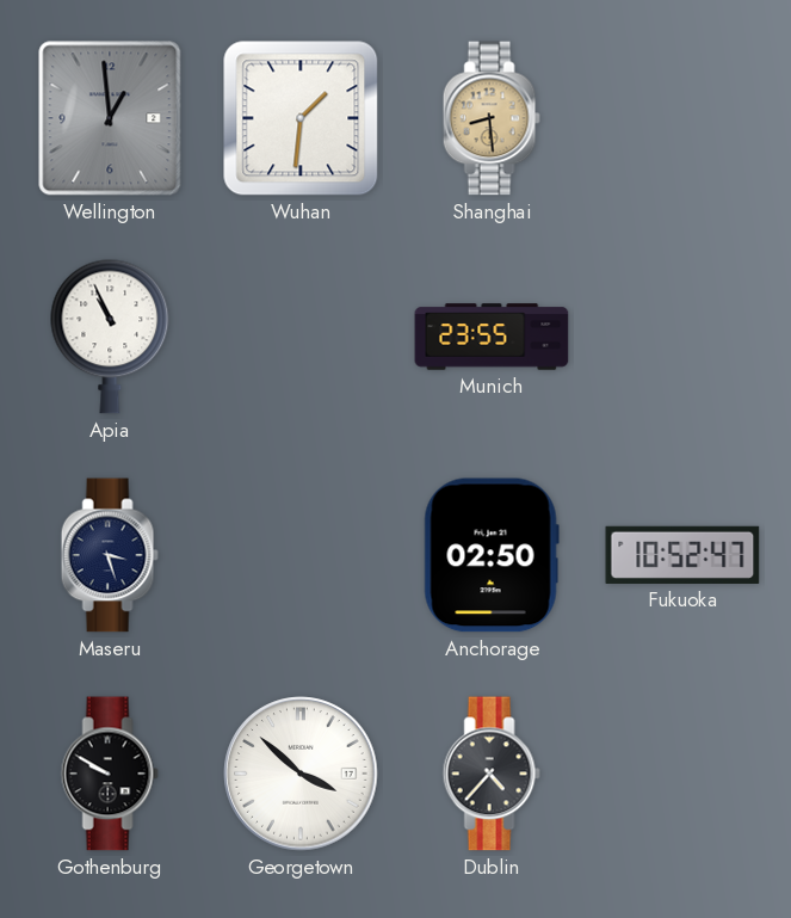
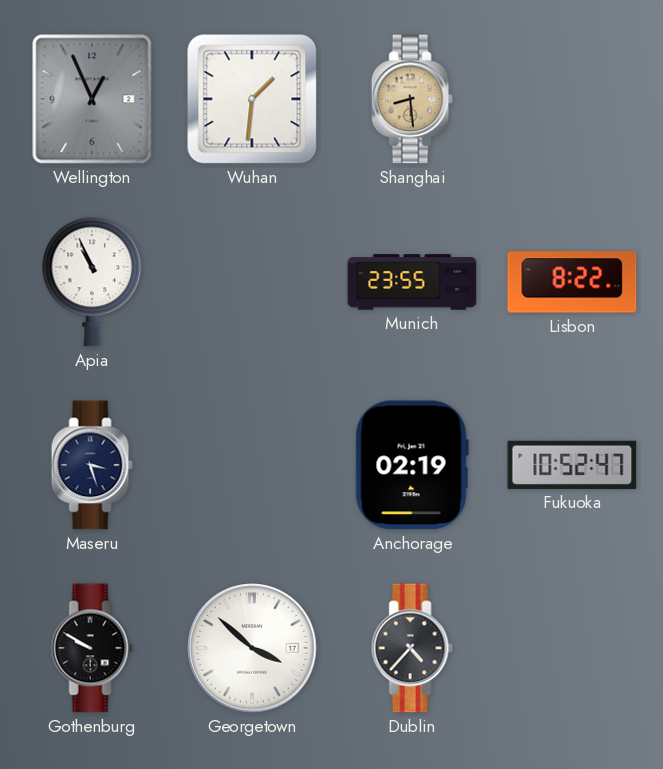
Wellington: 12:59 -> 12:56 (92, 99)
Lisbon: none -> 8:22 (572, 282)
Anchorage: 02:50 -> 02:19 (412, 465)
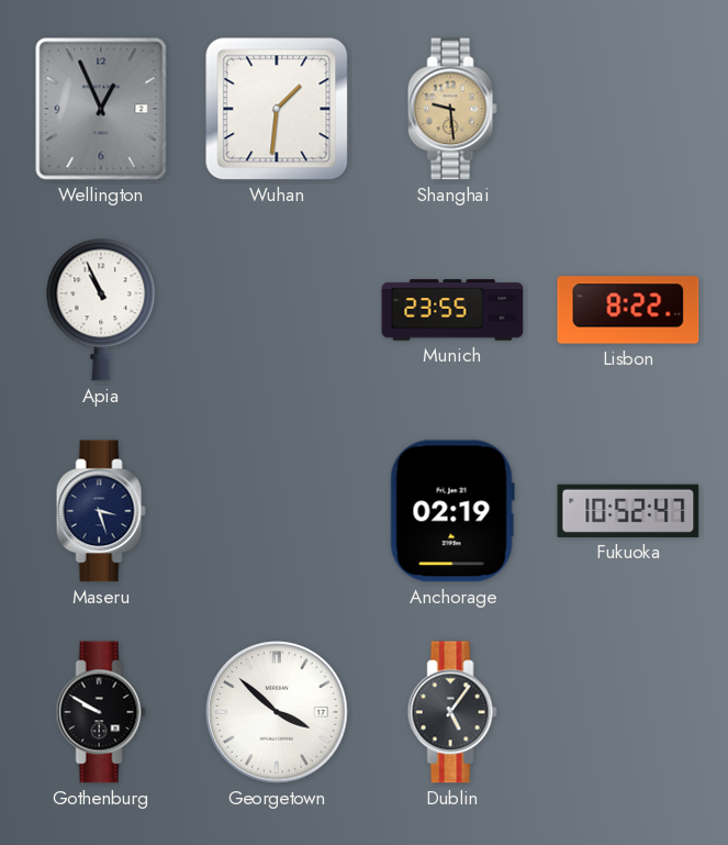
Shanghai: 8:29 -> 9:29 (452, 109)
Dublin: 4:37 -> 5:06 (452, 712)
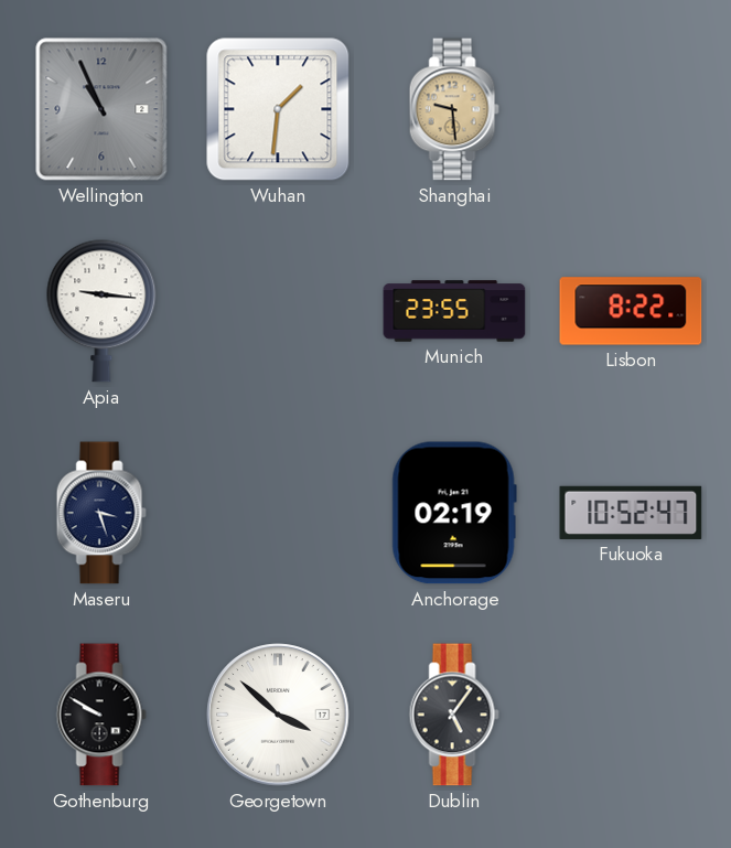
Wellington: 12:56 -> 10:56 (101, 109)
Apia: 10:56 -> 9:16 (101, 311)
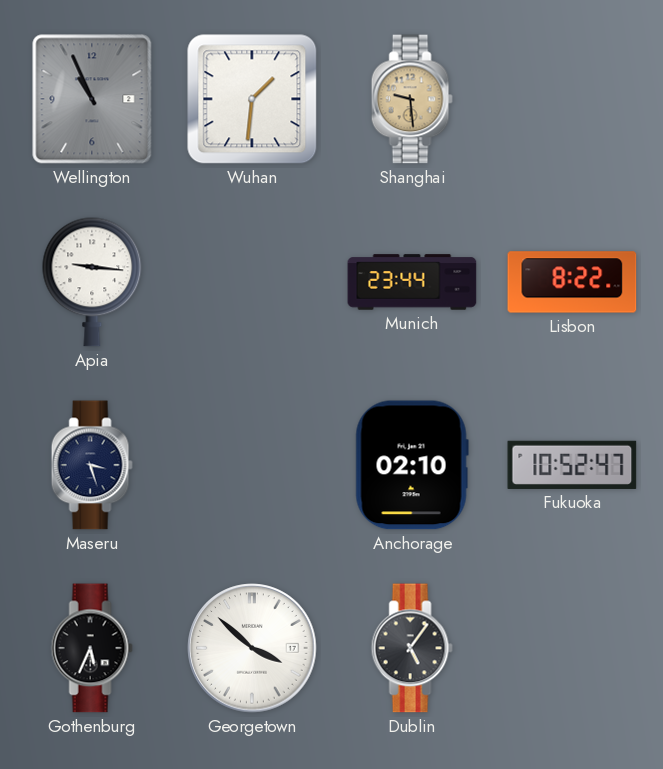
Munich: 23:55 -> 23:44 (412, 282)
Anchorage: 02:19 -> 02:10 (412, 465)
Gothenburg: 9:50 -> 5:34 (92, 648)
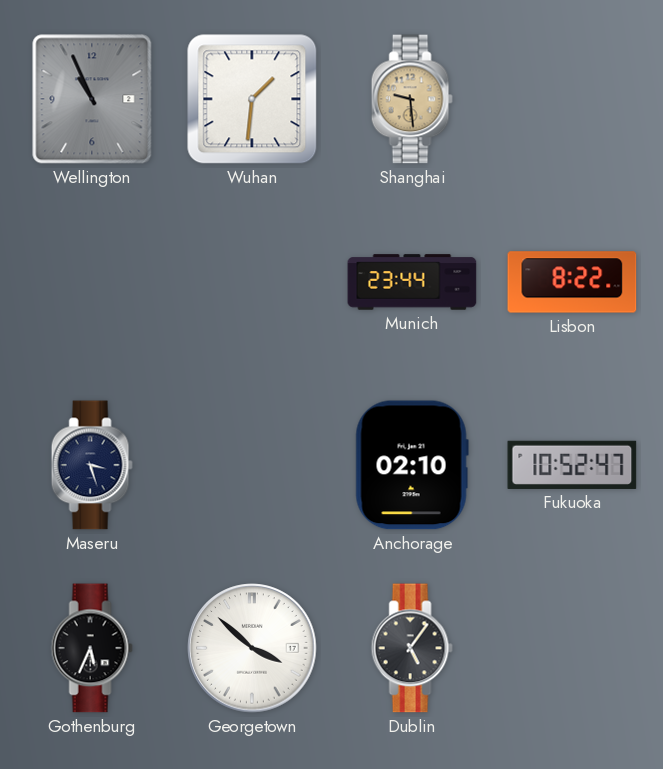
Apia: 9:16 -> none (92, 282)
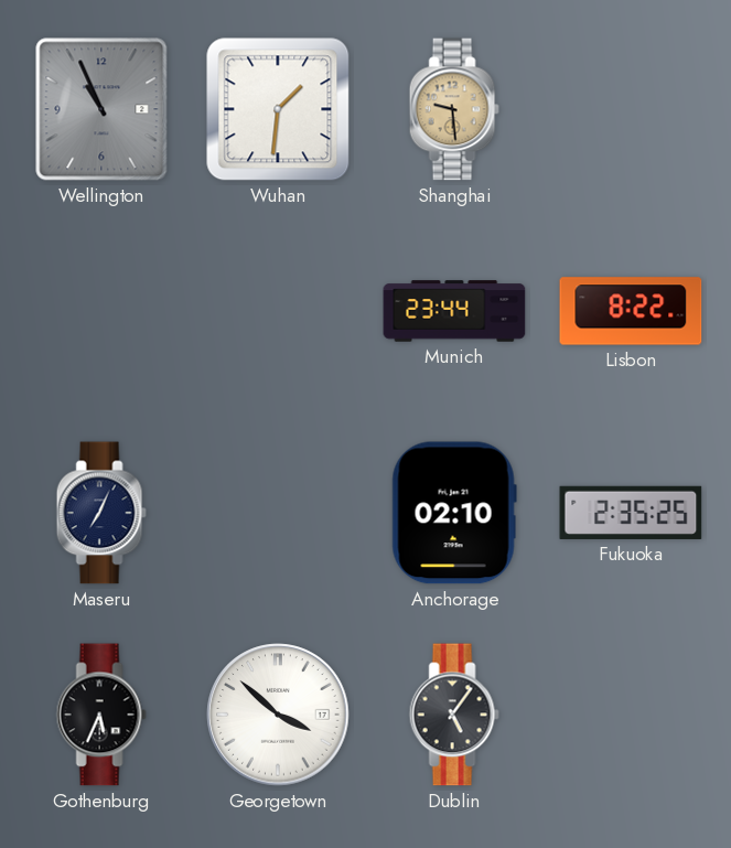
Maseru: 3:27 -> 7:04 (101, 513)
Fukuoka: 10:52 -> 2:35 (631, 513)
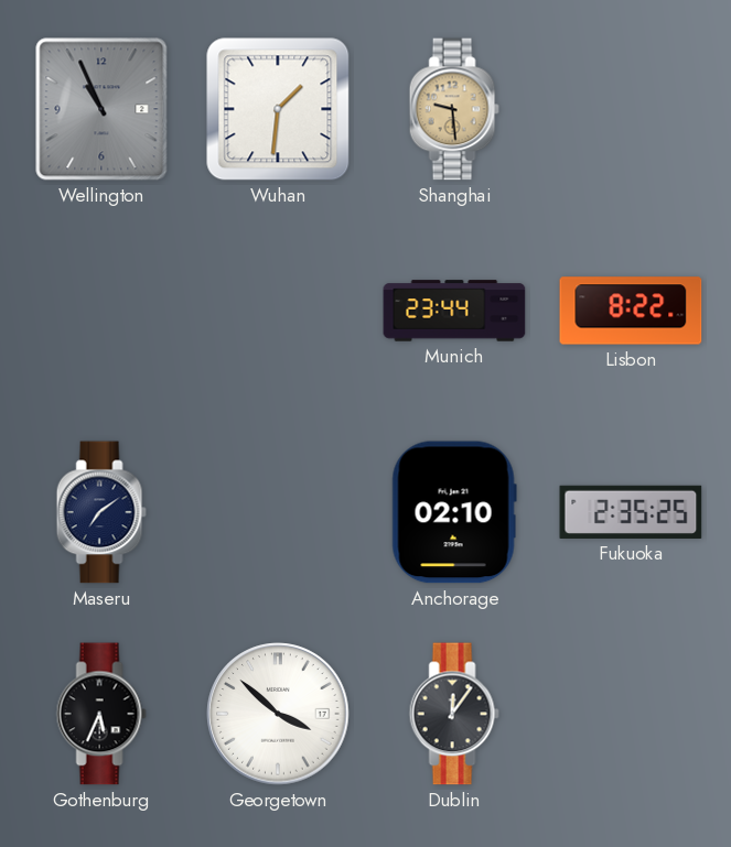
Maseru: 7:04 -> 7:09 (101, 512)
Dublin: 5:06 -> 12:06 (454, 714)
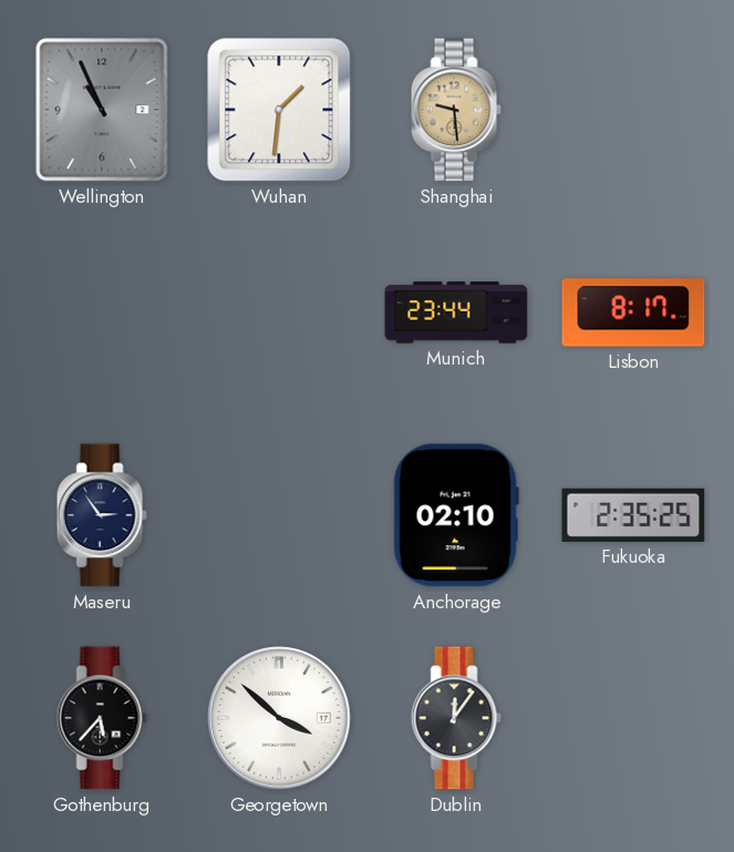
Lisbon: 8:22 -> 8:17 (633, 312)
Maseru: 7:09 -> 2:54 (102, 515)
Gothenburg: 5:34 -> 5:37 (102, 718)
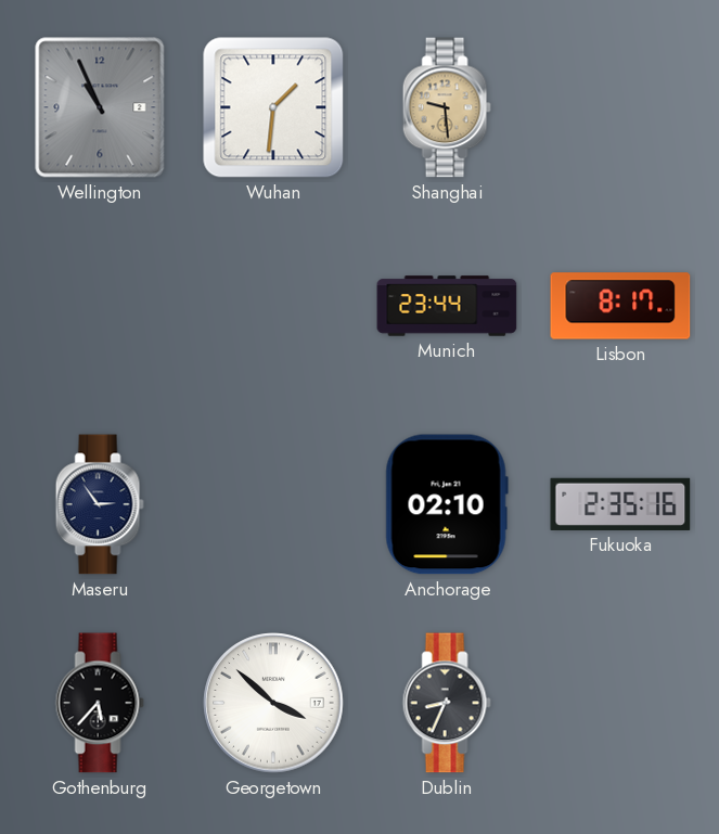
Fukuoka: 2:35:25 -> 2:35:16 (620, 504)
Dublin: 12:06 -> 8:34 (447, 703)
